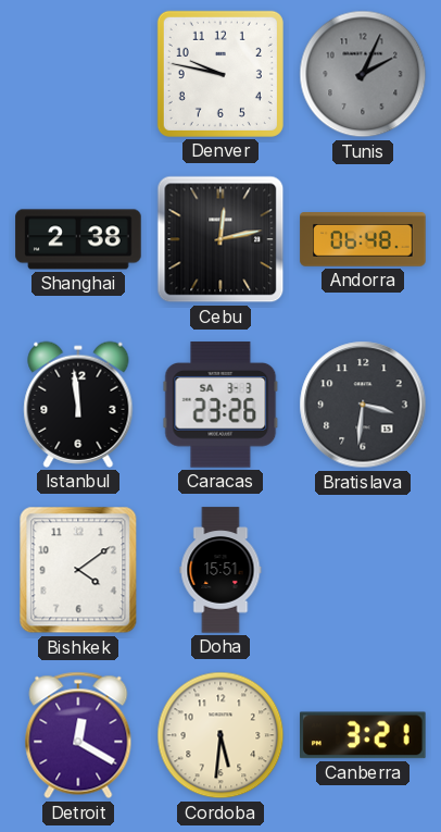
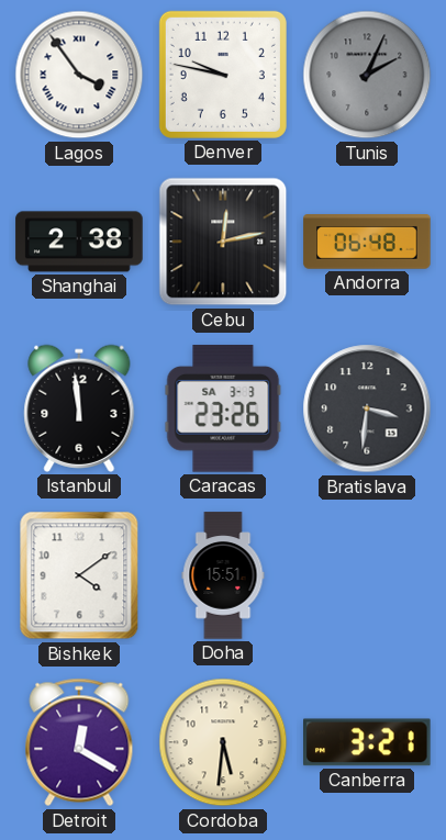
Lagos: none -> 3:54 (79, 75)
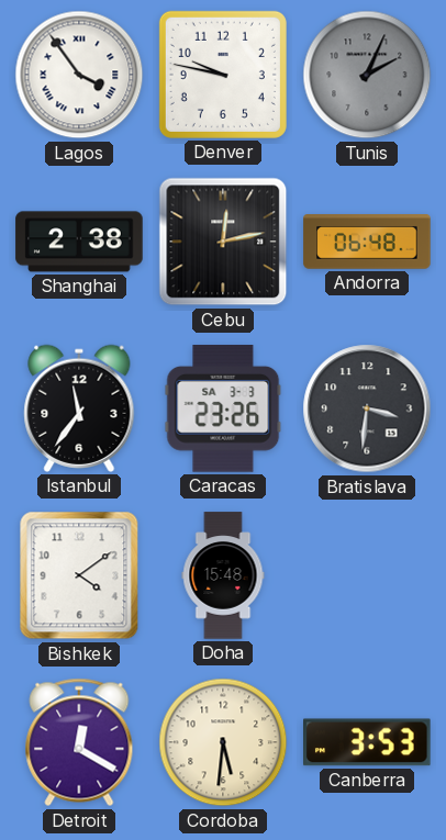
Istanbul: 11:59 -> 11:36 (79, 408)
Doha: 15:51 -> 15:48 (223, 575)
Canberra: 3:21 -> 3:53 (368, 742)
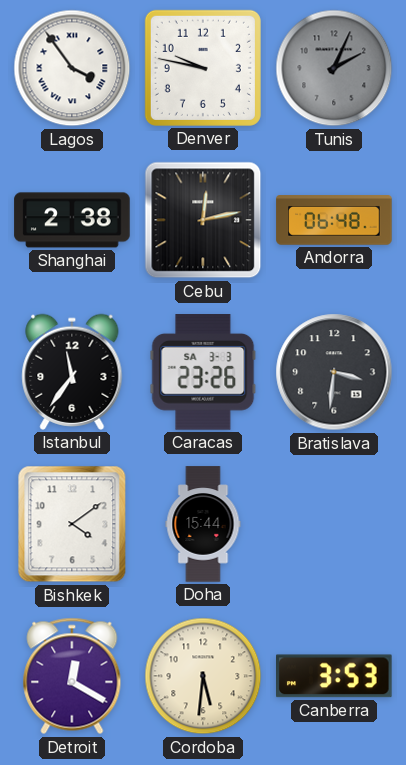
Doha: 15:48 -> 15:44 (203, 524)
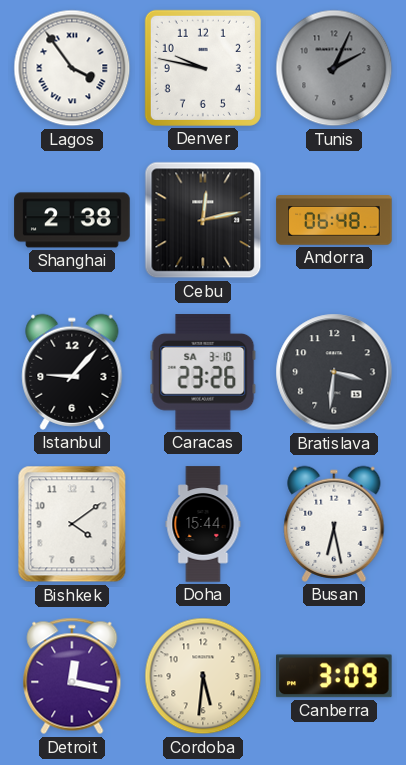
Istanbul: 11:36 -> 9:07 (72, 372)
Caracas date: SA 3-3 -> SA 3-10 (203, 372)
Busan: none -> 6:28 (334, 524)
Detroit: 12:20 -> 12:17 (72, 676)
Canberra: 3:53 -> 3:09 (335, 676)
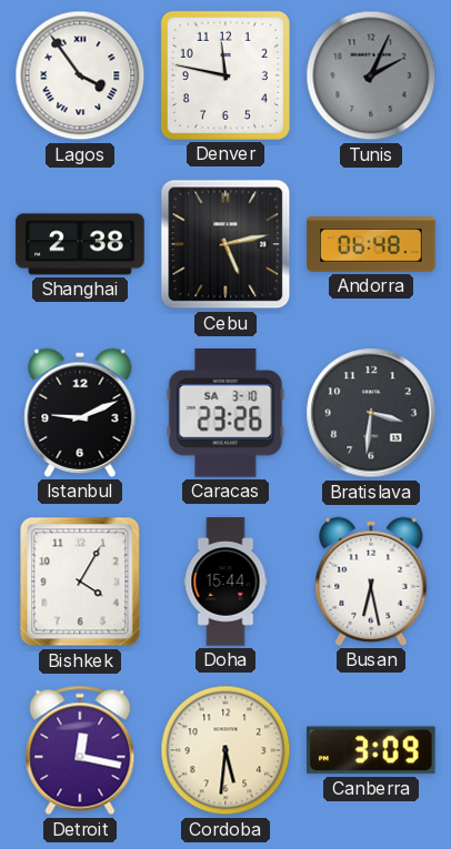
Denver: 9:47 -> 11:47 (225, 75)
Cebu: 12:13 -> 5:13 (225, 244)
Istanbul: 9:07 -> 9:11 (80, 413)
Bishkek: 4:09 -> 4:05 (80, 582)
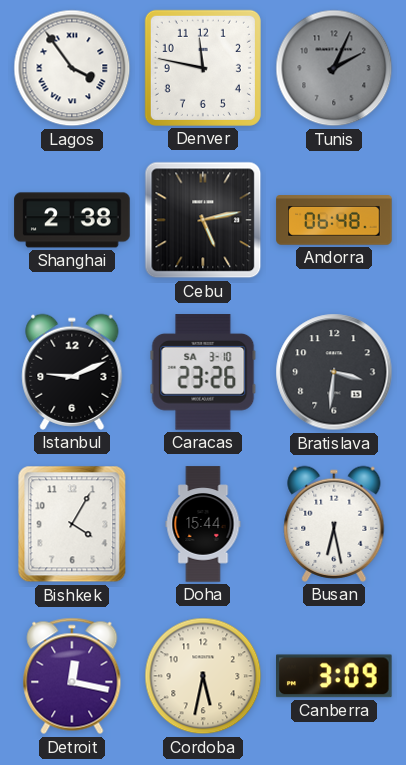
Cordoba: 5:31 -> 5:32 (203, 676)
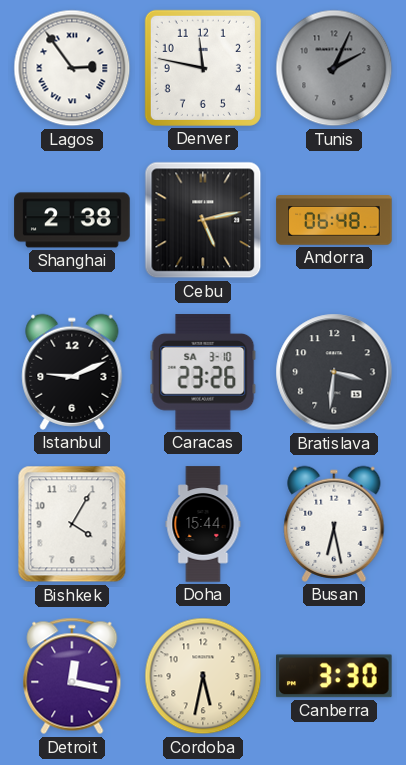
Lagos: 3:54 -> 2:54 (72, 68)
Canberra: 3:09 -> 3:30 (335, 676)
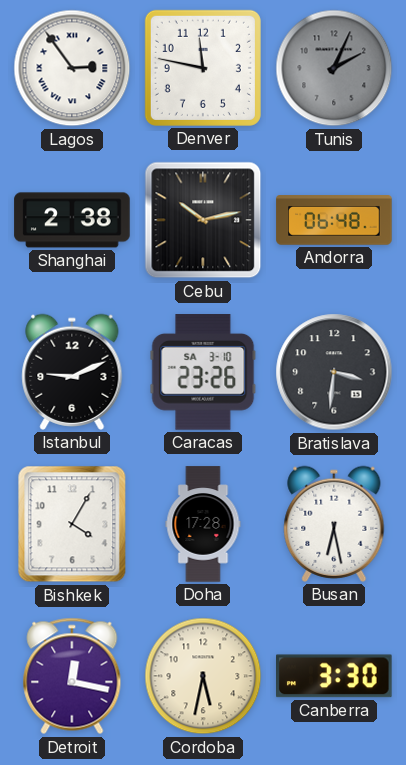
Cebu: 5:13 -> 10:13 (203, 220)
Doha: 15:44 -> 17:28 (203, 524)
